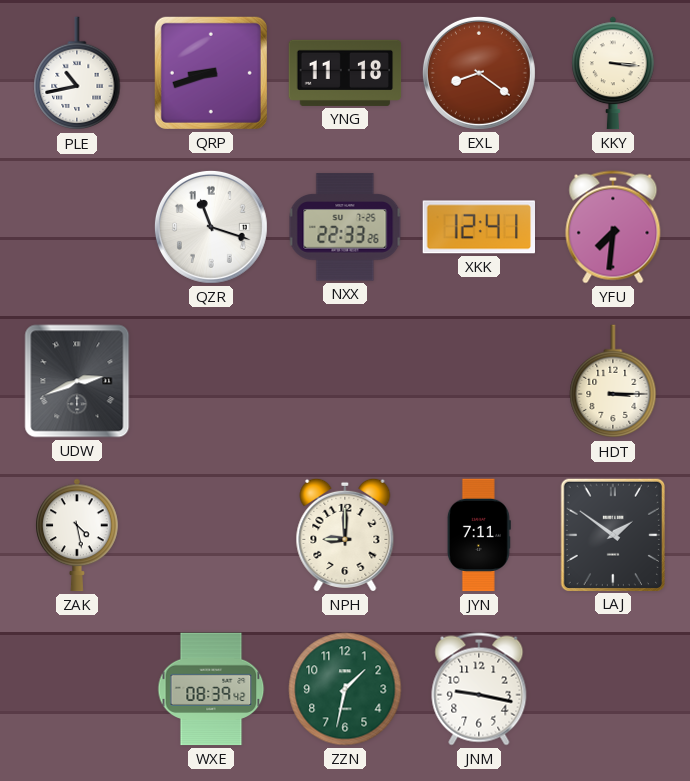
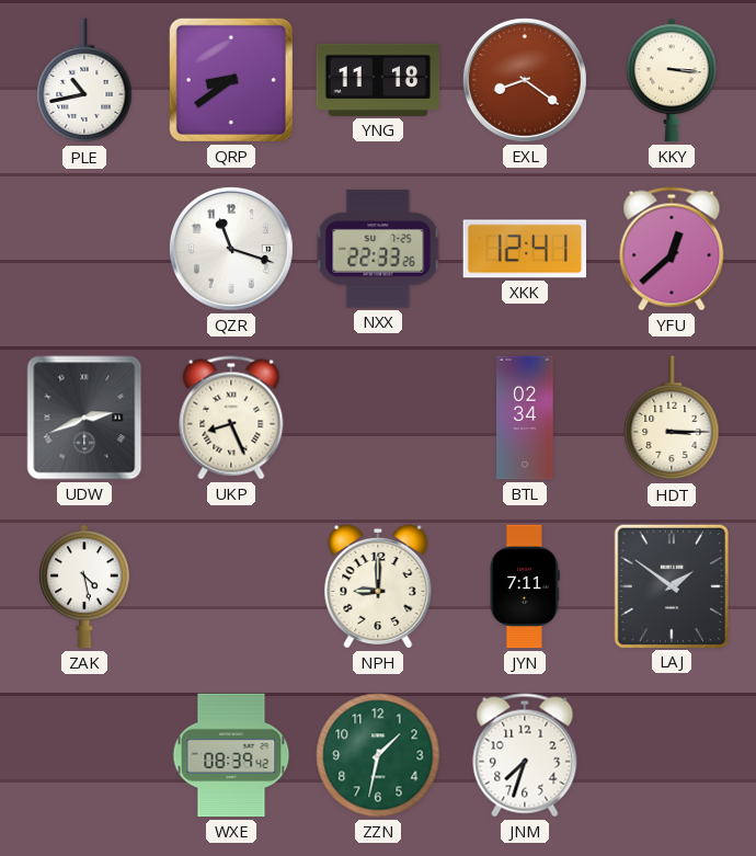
QRP: 8:42 -> 8:39 (231, 80)
YFU: 7:31 -> 12:38 (672, 249)
UKP: none -> 8:26 (231, 418)
BTL: none -> 02:34 (525, 418)
JNM: 9:17 -> 7:33 (525, 755)
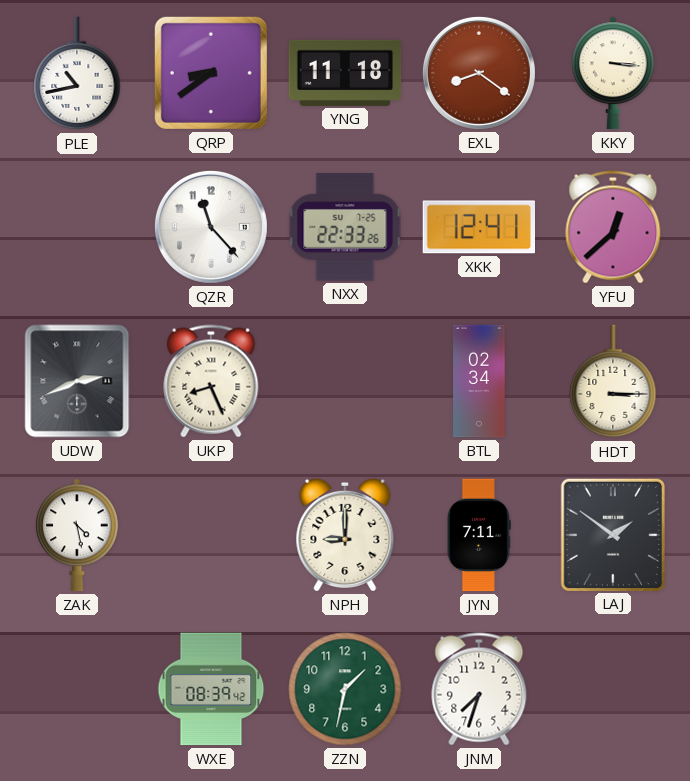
QZR: 11:18 -> 11:23 (211, 227)
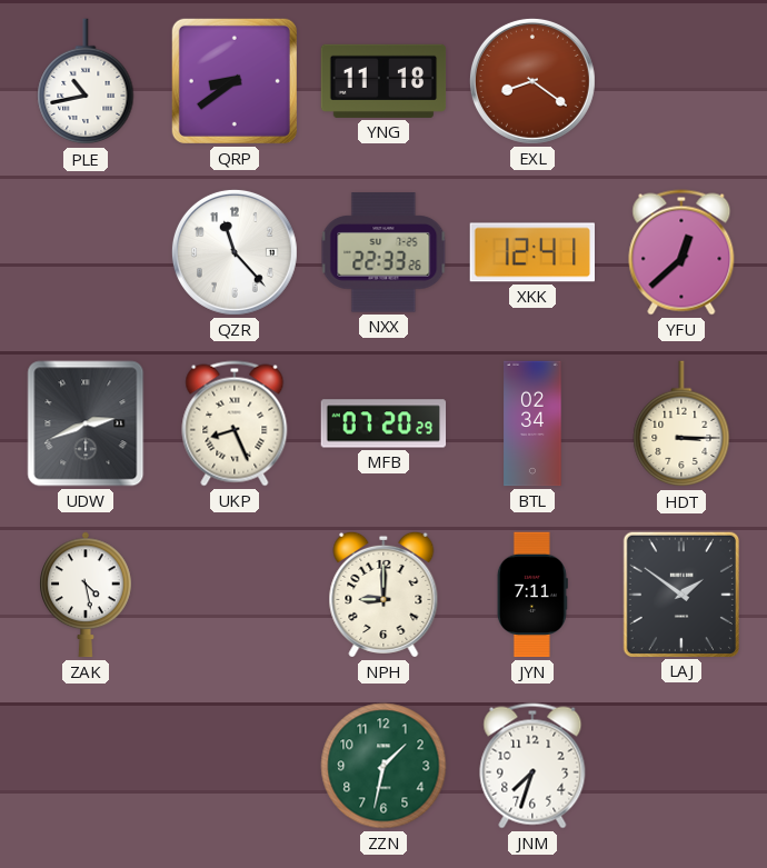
KKY: 3:16 -> none (614, 73)
MFB: none -> 07:20 (384, 423)
WXE: 08:39 -> none (211, 689)
